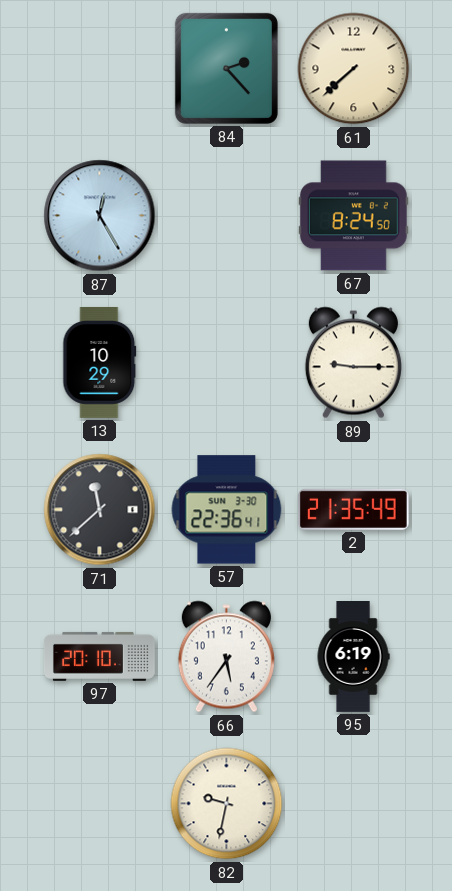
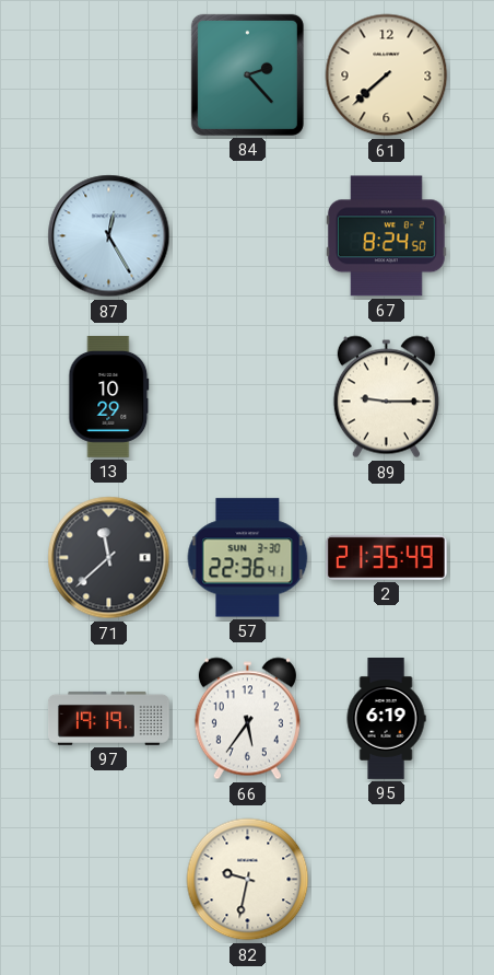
97: 20:10 -> 19:19 (109, 718)
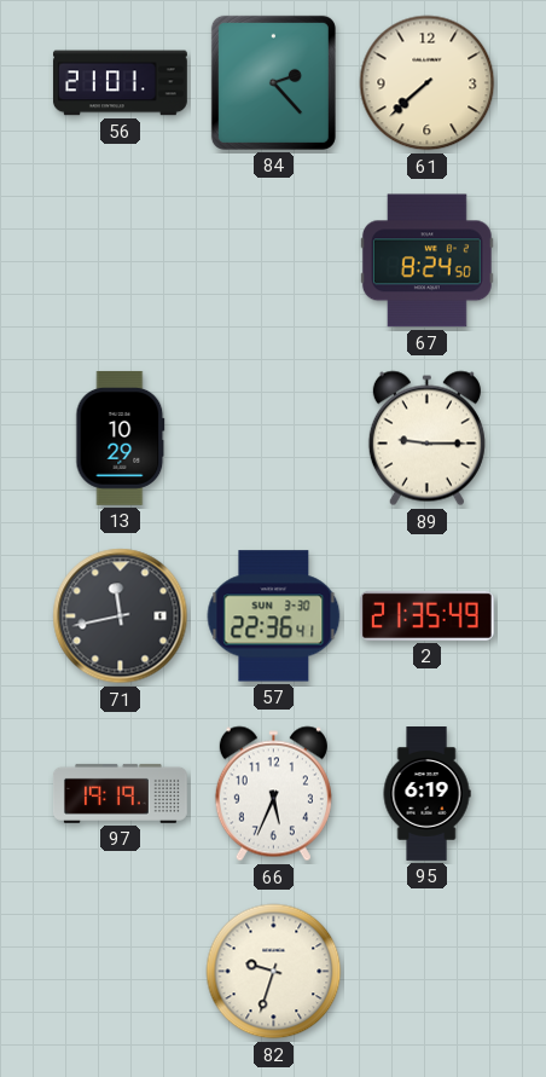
56: none -> 21:01 (120, 83)
87: 12:25 -> none (109, 236)
71: 11:38 -> 11:43 (121, 616)
66: 5:36 -> 5:34 (273, 794)
82: 9:32 -> 9:33 (274, 972)
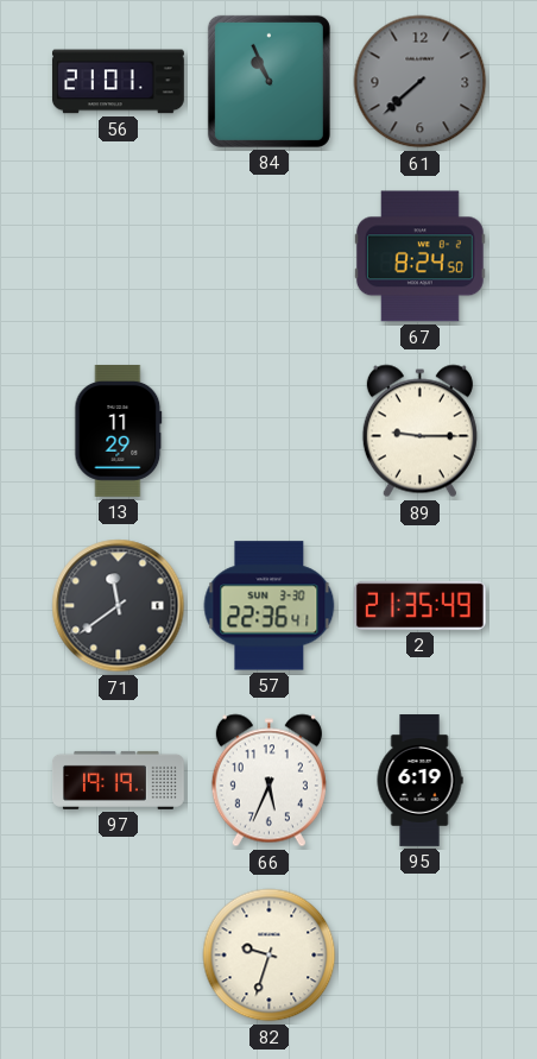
84: 2:23 -> 10:56 (268, 81)
61 dial: cream -> grey (421, 82)
13: 10:29 -> 11:29 (119, 430)
71: 11:43 -> 11:39 (119, 606)
